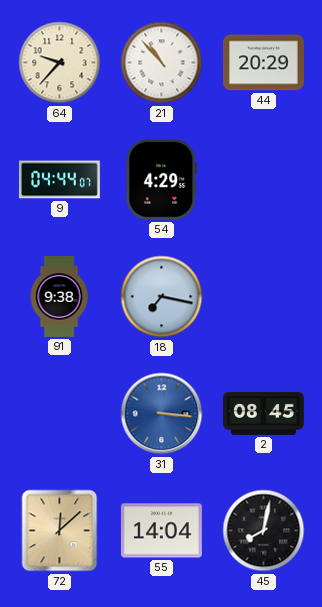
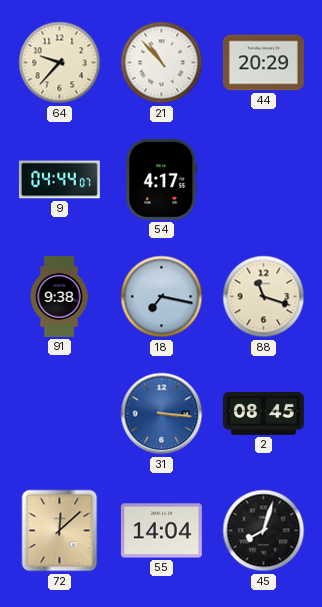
54: 4:29 -> 4:17 (162, 179)
88: none -> 11:18 (264, 297)
45: 8:02 -> 8:03 (264, 531)
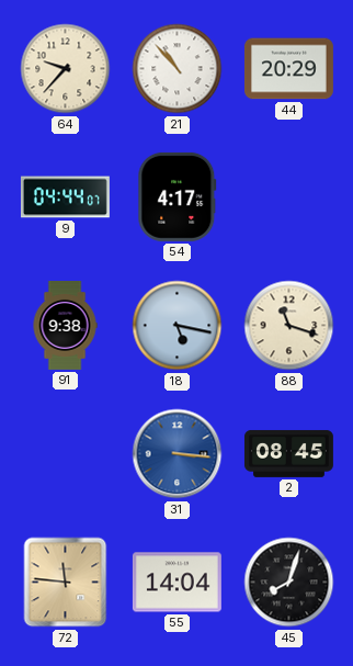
18: 7:17 -> 5:17 (178, 326)
72: 12:08 -> 11:46 (66, 583)
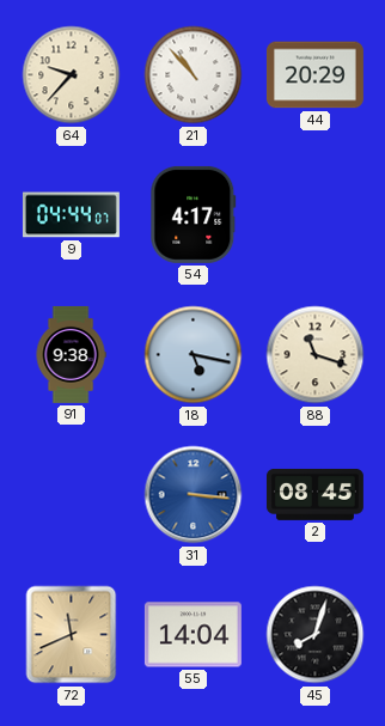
72: 11:46 -> 11:41 (72, 635)
